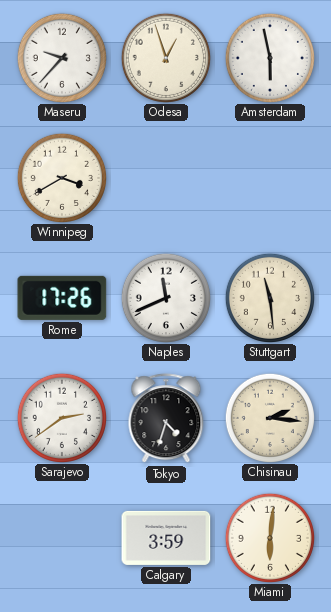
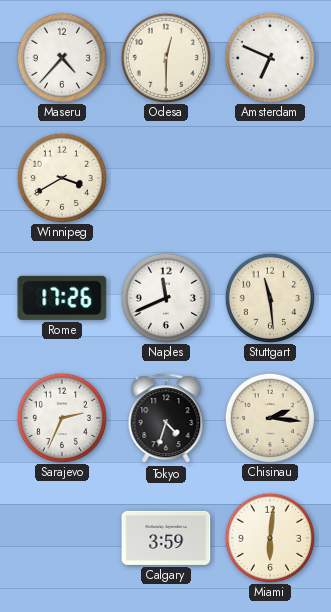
Maseru: 9:37 -> 4:37 (61, 57)
Odesa: 12:57 -> 12:30 (165, 57)
Amsterdam: 5:58 -> 6:49 (269, 57)
Sarajevo: 2:39 -> 2:34 (61, 417)
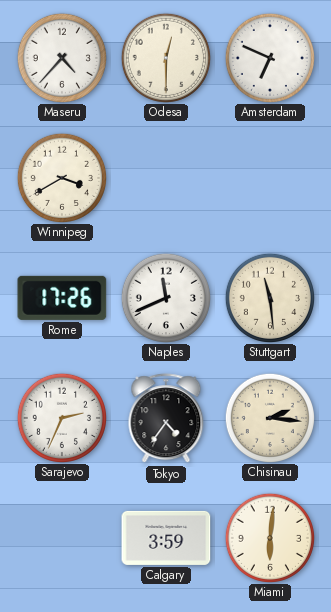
Tokyo: 4:33 -> 4:36 (166, 419)
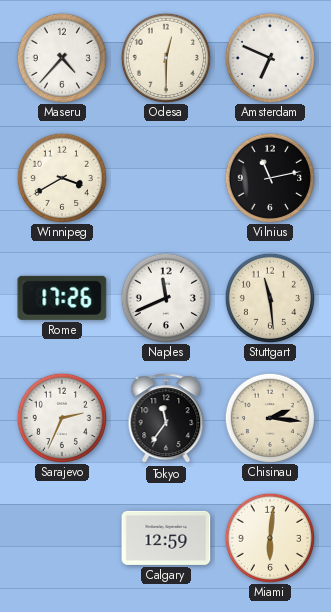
Vilnius: none -> 11:13 (269, 177)
Tokyo: 4:36 -> 11:36 (166, 419)
Calgary: 3:59 -> 12:59 (166, 538)
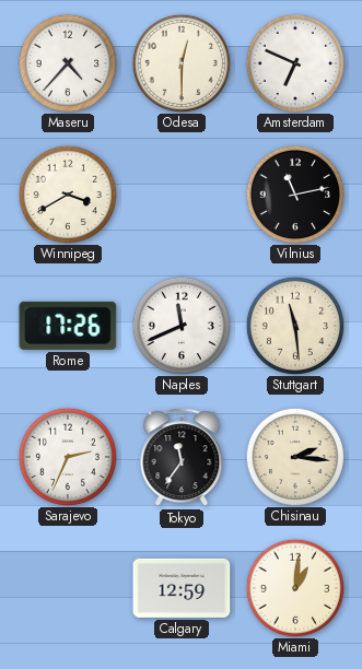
Miami: 6:01 -> 1:01 (294, 587)
